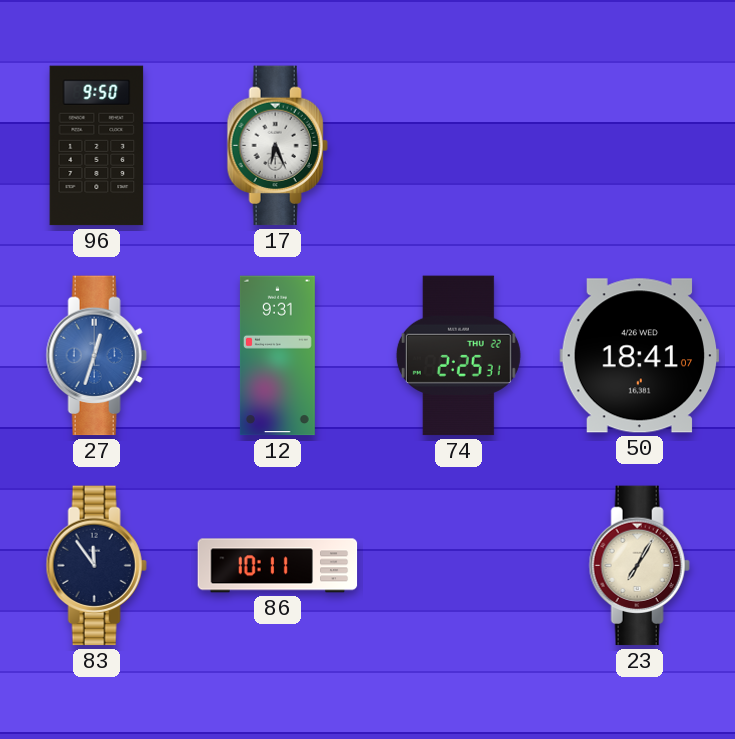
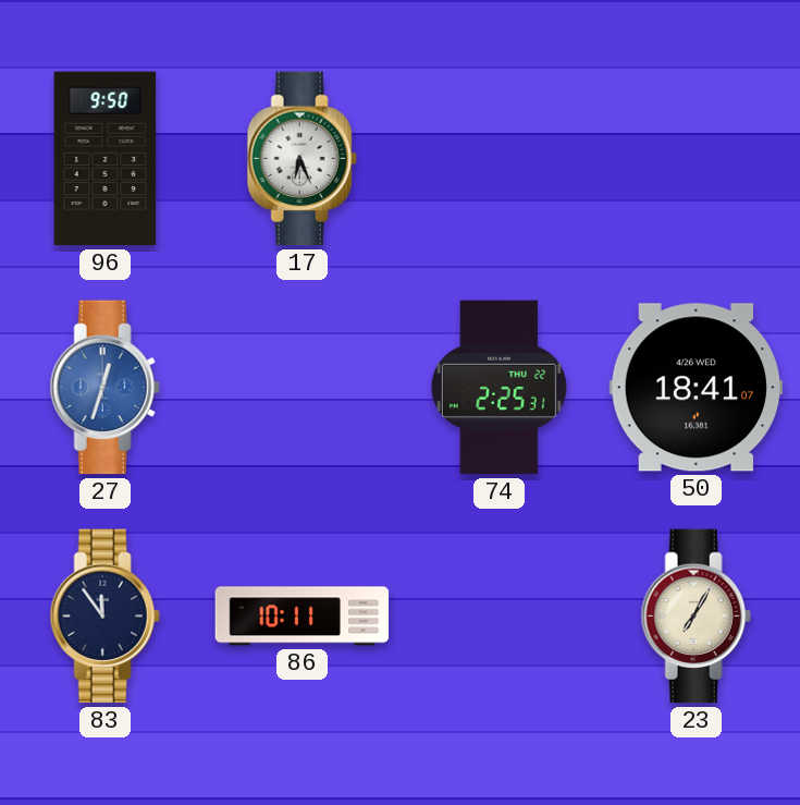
12: 9:31 -> none (277, 356)
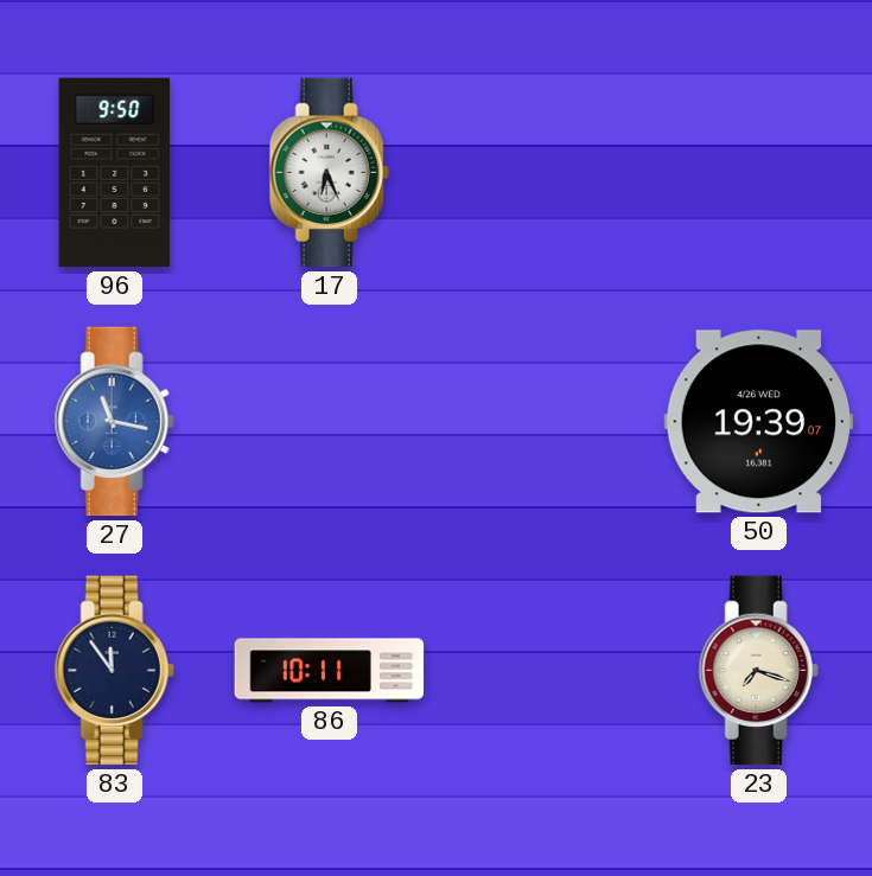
27: 12:33 -> 11:17 (114, 422)
74: 2:25 -> none (499, 388)
50: 18:41 -> 19:39 (759, 422)
23: 7:05 -> 7:18 (758, 671)
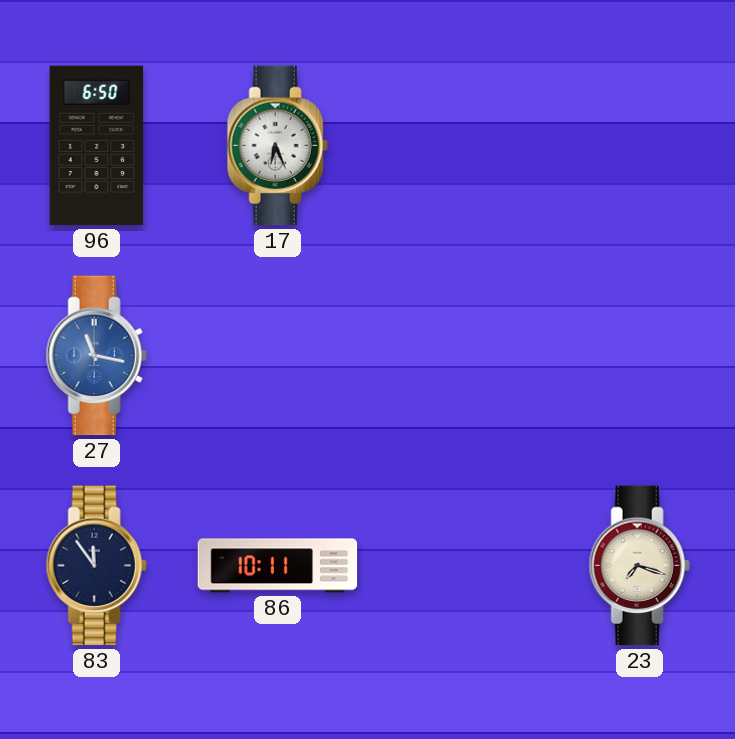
96: 9:50 -> 6:50 (97, 146)
50: 19:39 -> none (759, 422)
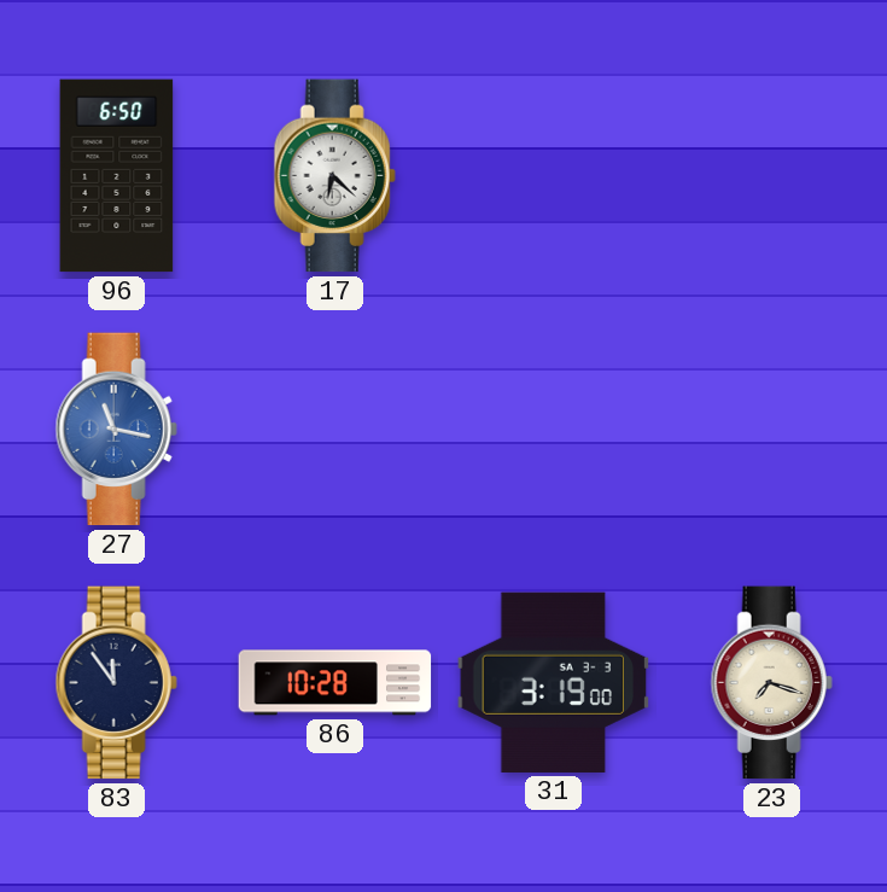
17: 6:26 -> 6:22 (334, 176)
86: 10:11 -> 10:28 (335, 683)
31: none -> 3:19 (554, 682)
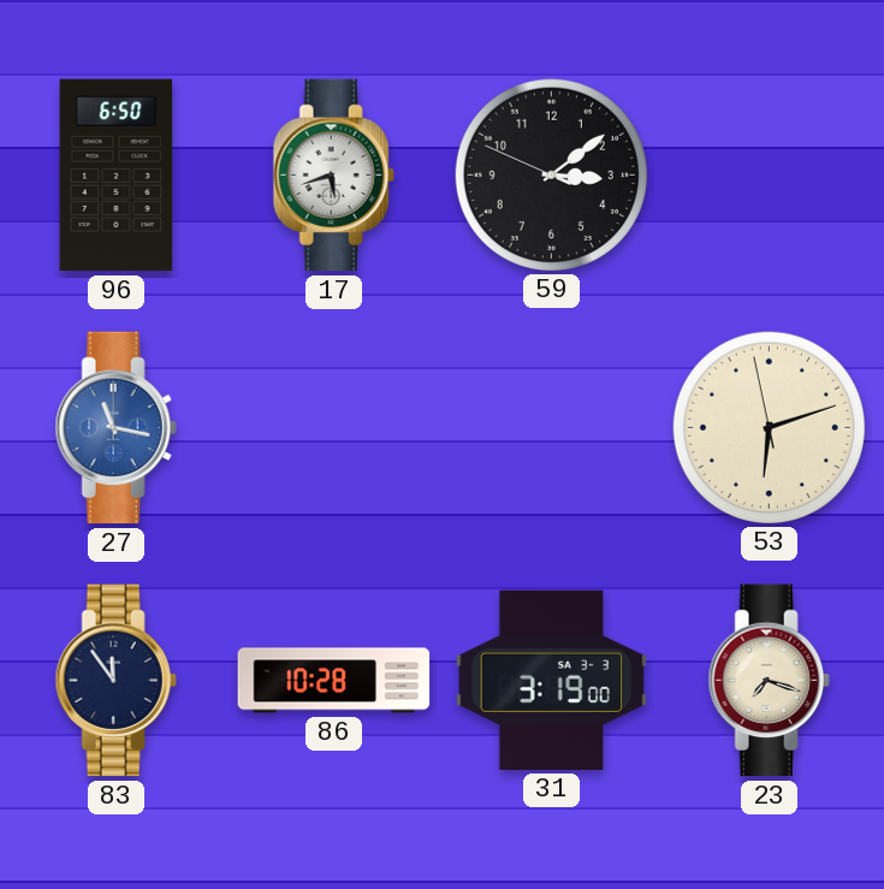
17: 6:22 -> 5:42 (333, 176)
59: none -> 3:08 (551, 174)
53: none -> 6:11 (769, 427)
